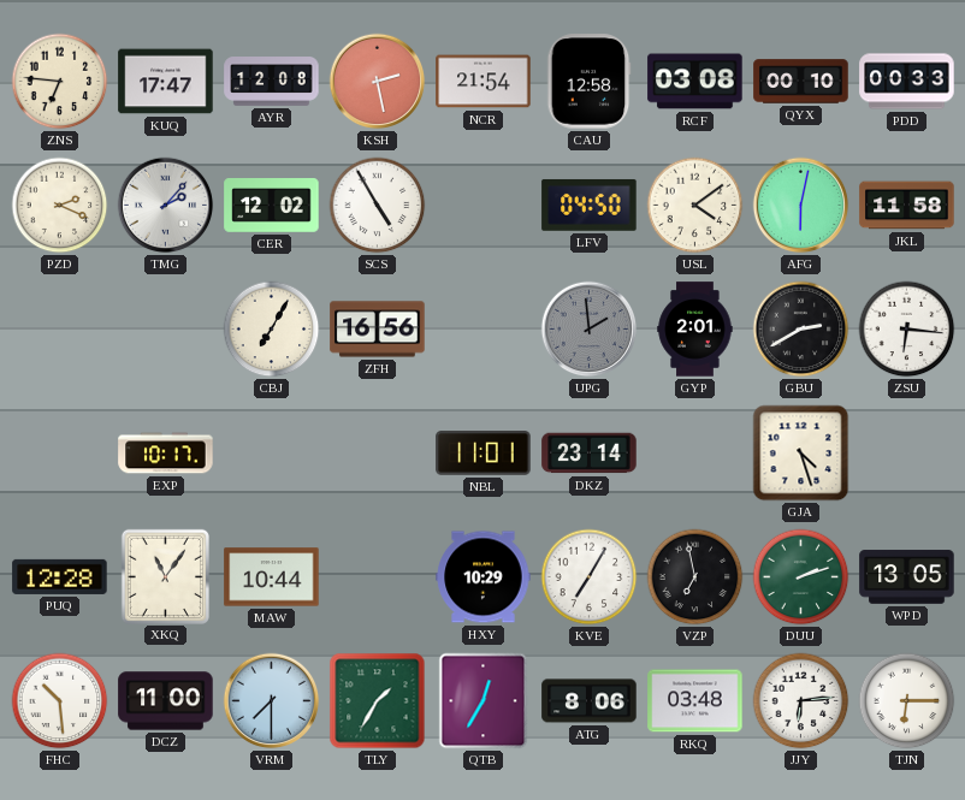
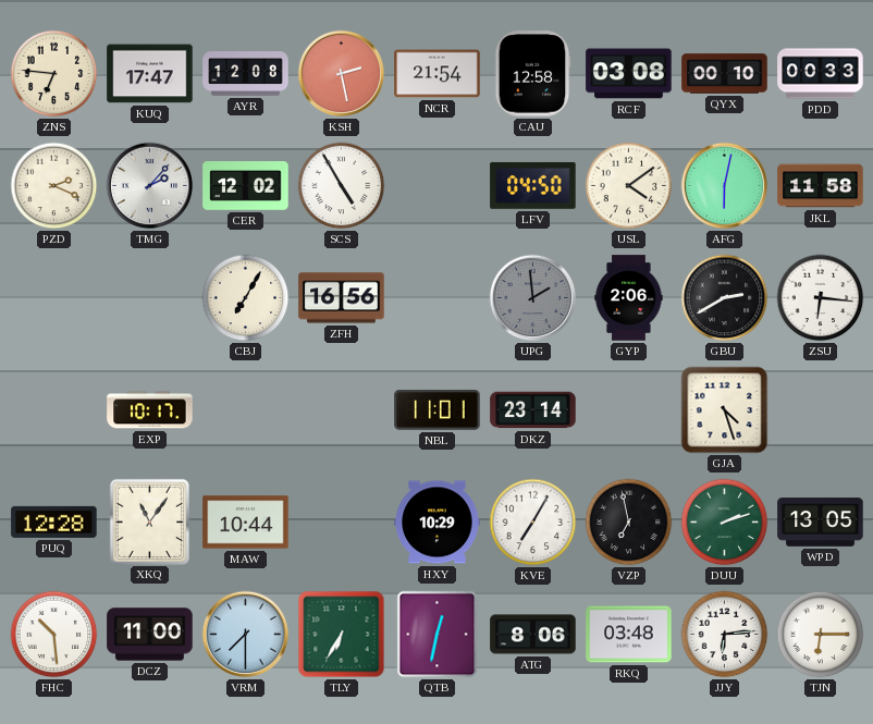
GYP: 2:01 -> 2:06 (629, 298)
TLY: 1:35 -> 6:35 (342, 635)
QTB: 12:35 -> 12:32 (438, 635)
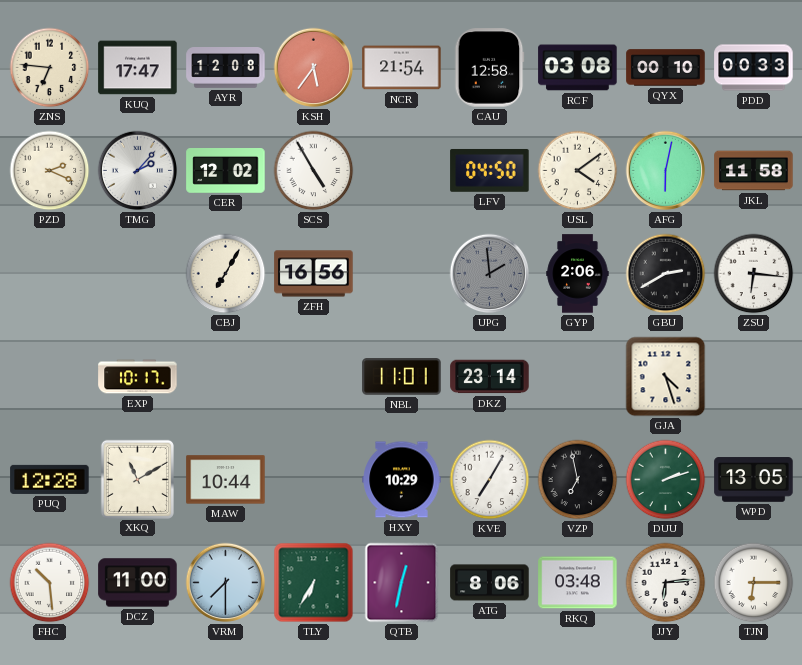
KSH: 2:28 -> 5:36 (314, 68)
XKQ: 11:06 -> 11:10 (137, 479)
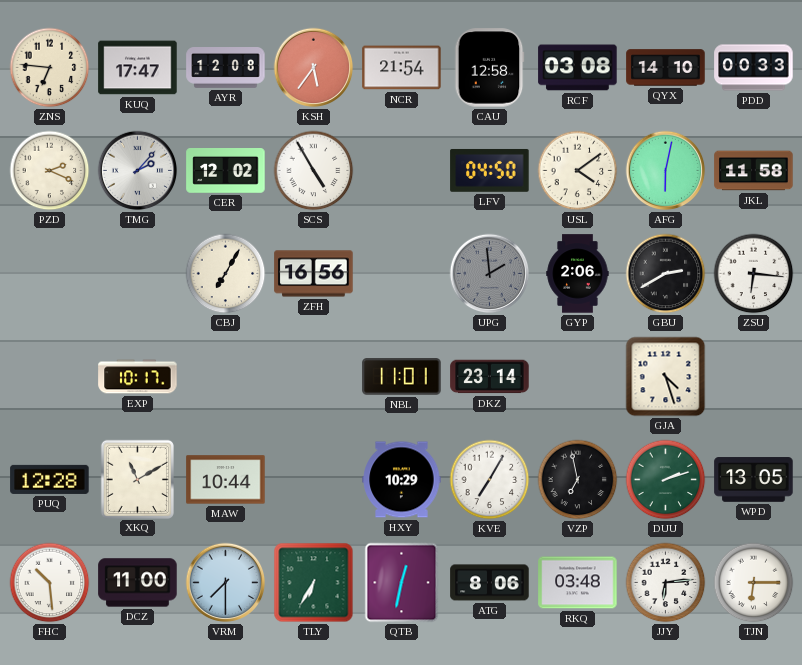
QYX: 00:10 -> 14:10 (666, 68)
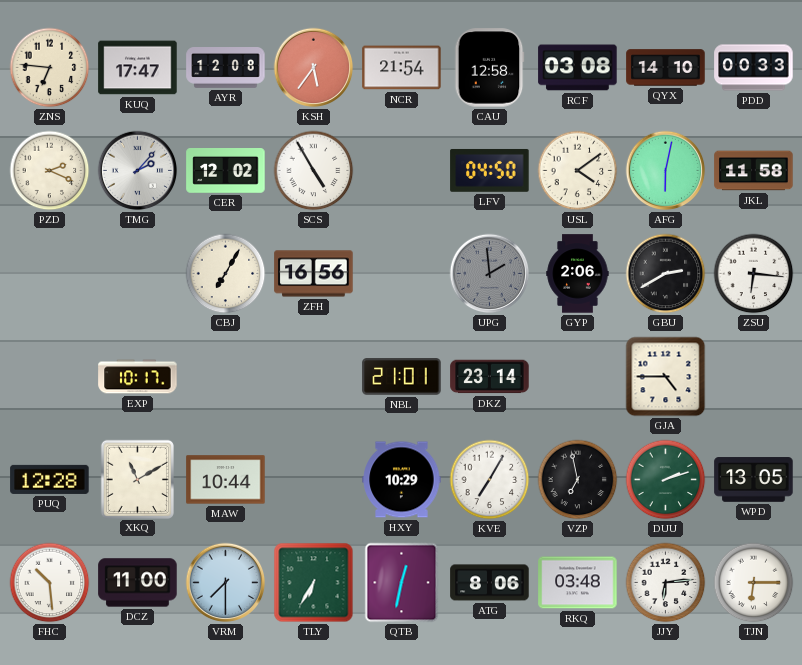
NBL: 11:01 -> 21:01 (402, 377)
GJA: 4:27 -> 4:45 (666, 377)
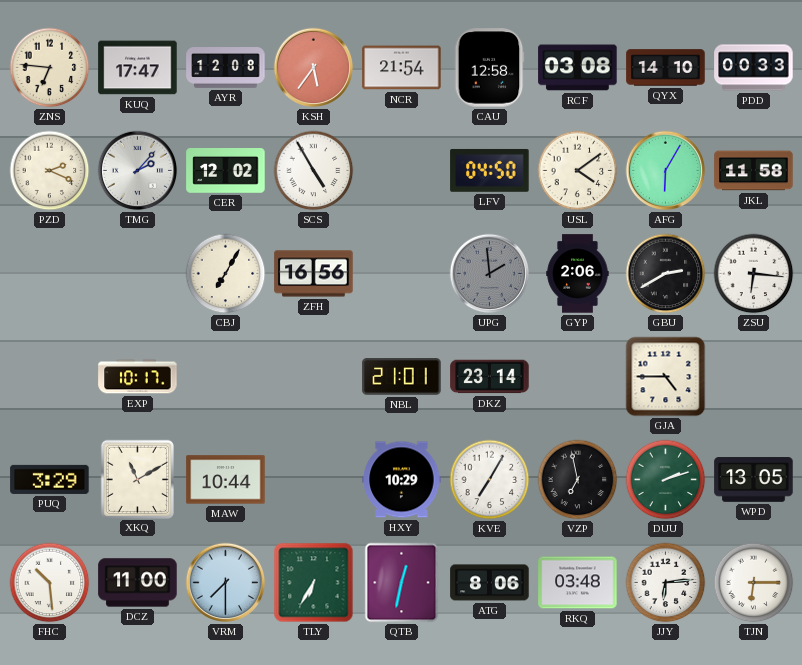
AFG: 6:02 -> 6:05 (666, 171)
PUQ: 12:28 -> 3:29 (50, 479)
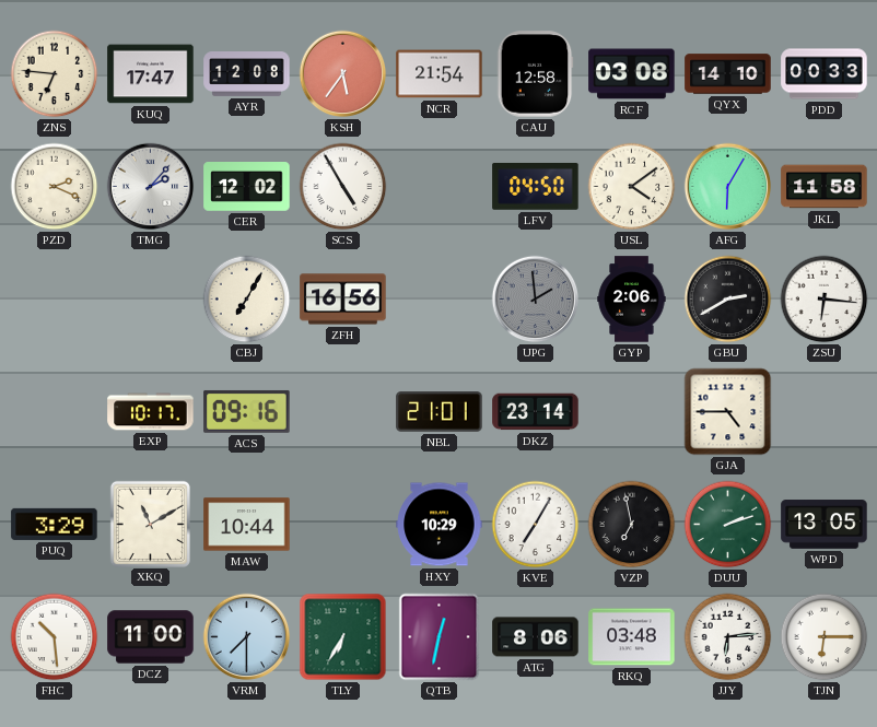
ACS: none -> 09:16 (247, 411)
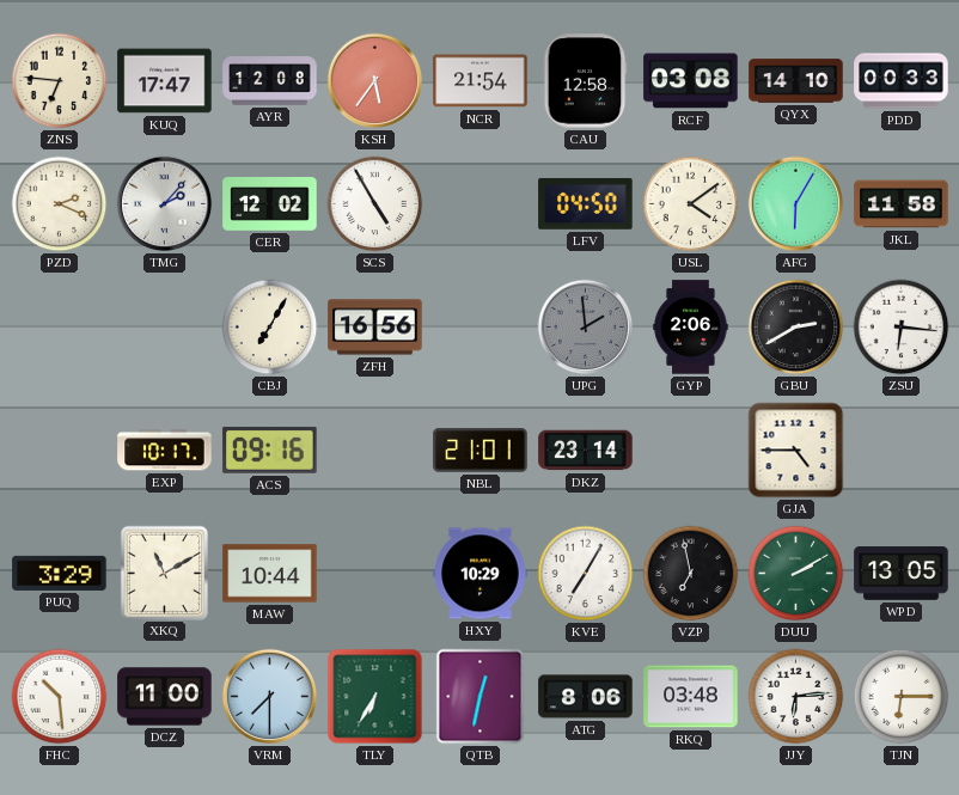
DUU: 2:12 -> 2:10 (796, 574)
